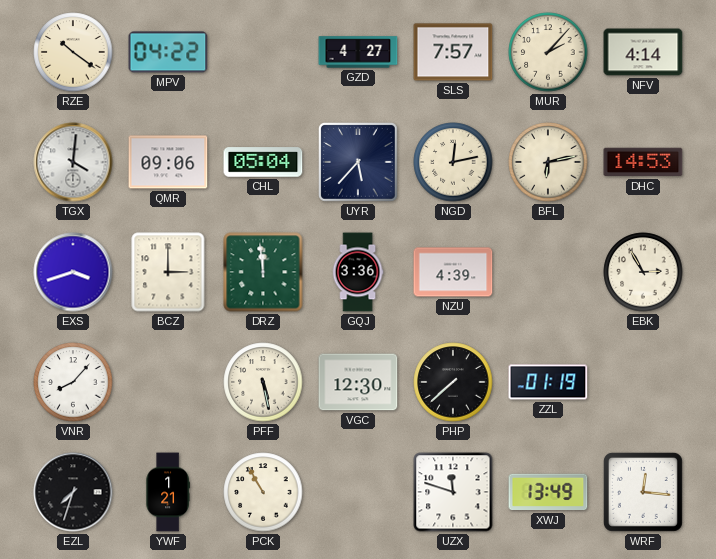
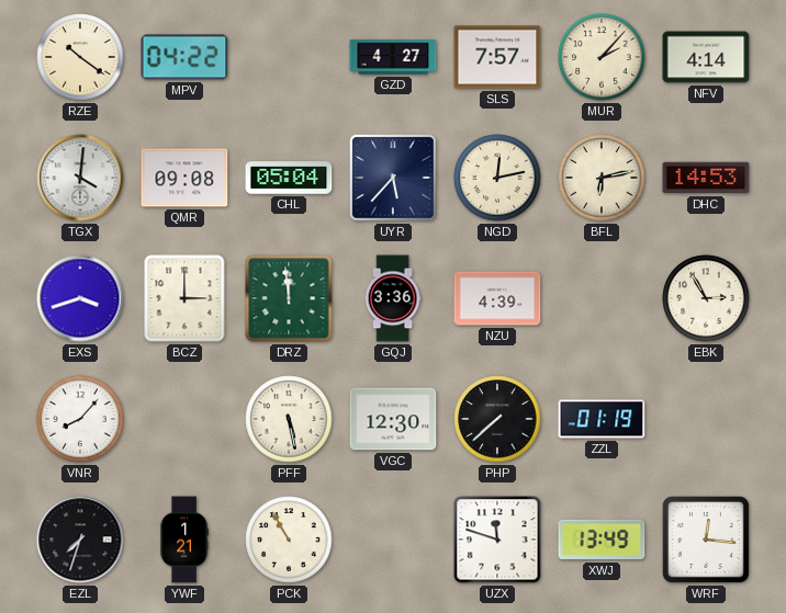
QMR: 09:06 -> 09:08 (184, 178)
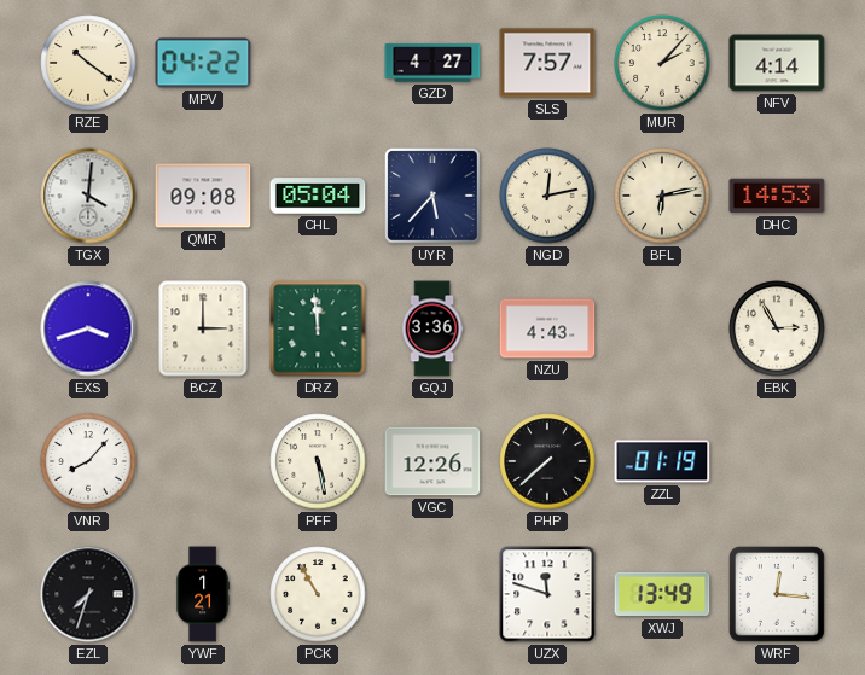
NZU: 4:39 -> 4:43 (547, 328)
VGC: 12:30 -> 12:26 (432, 461)
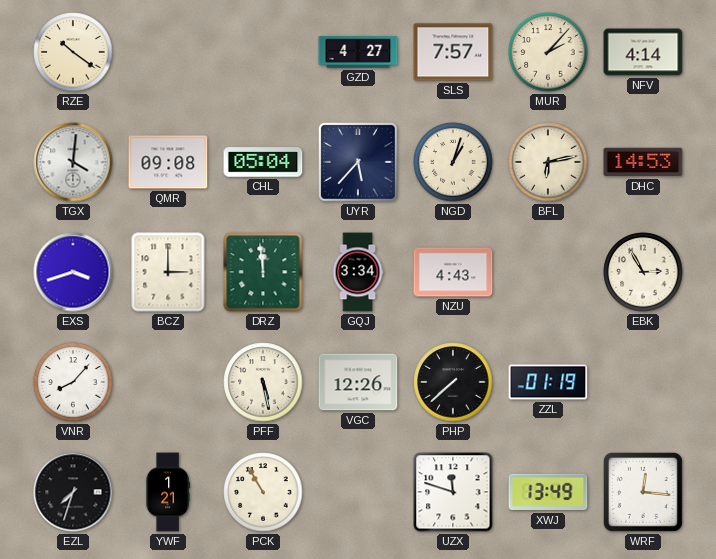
MPV: 04:22 -> none (203, 63)
NGD: 12:13 -> 1:03 (453, 162)
GQJ: 3:36 -> 3:34 (358, 272)
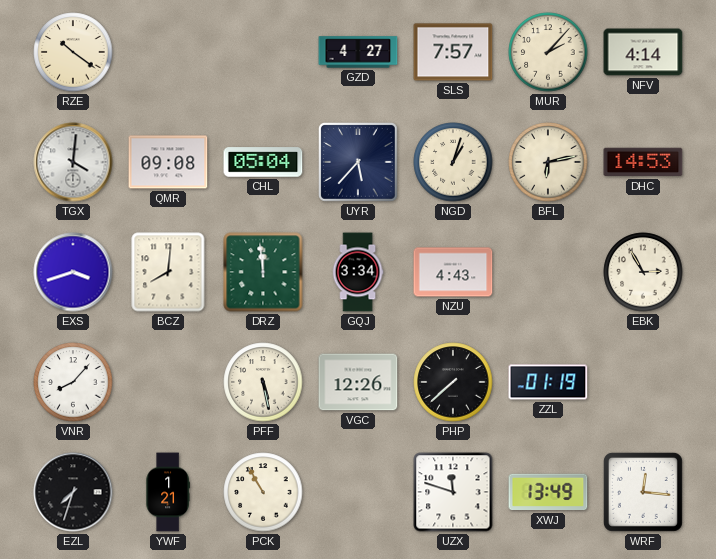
BCZ: 3:00 -> 8:01 (168, 272)
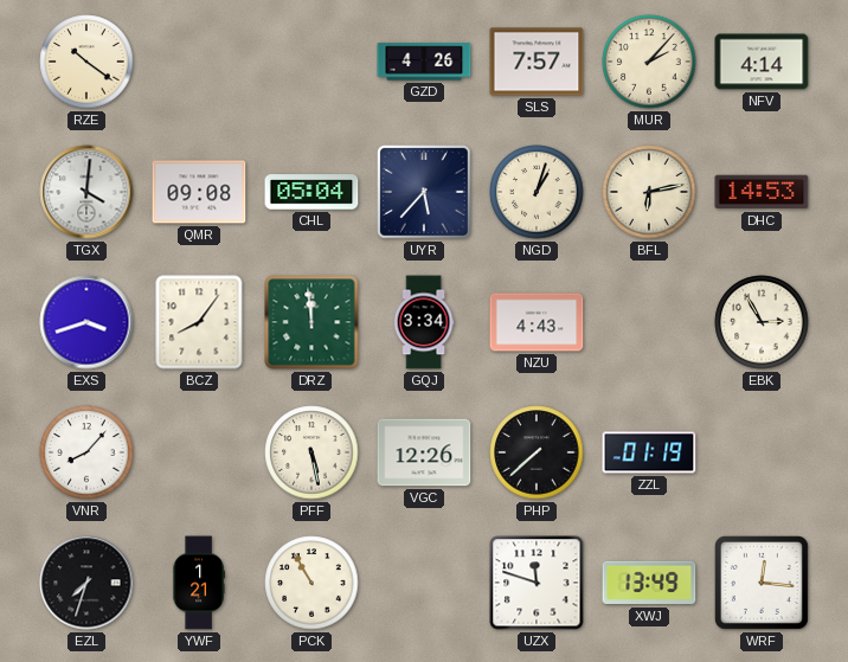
GZD: 4:27 -> 4:26 (424, 62)
BCZ: 8:01 -> 8:06 (199, 322)
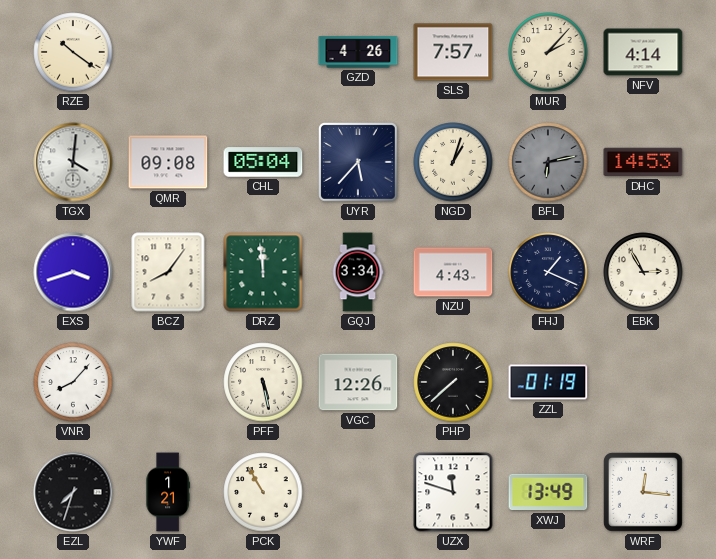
BFL dial: cream -> grey (548, 162)
FHJ: none -> 1:19 (548, 272)
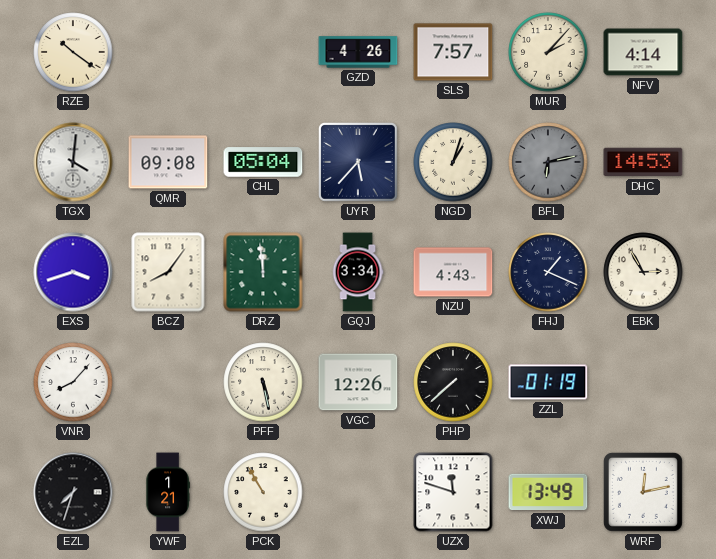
WRF: 12:16 -> 12:13 (643, 492)
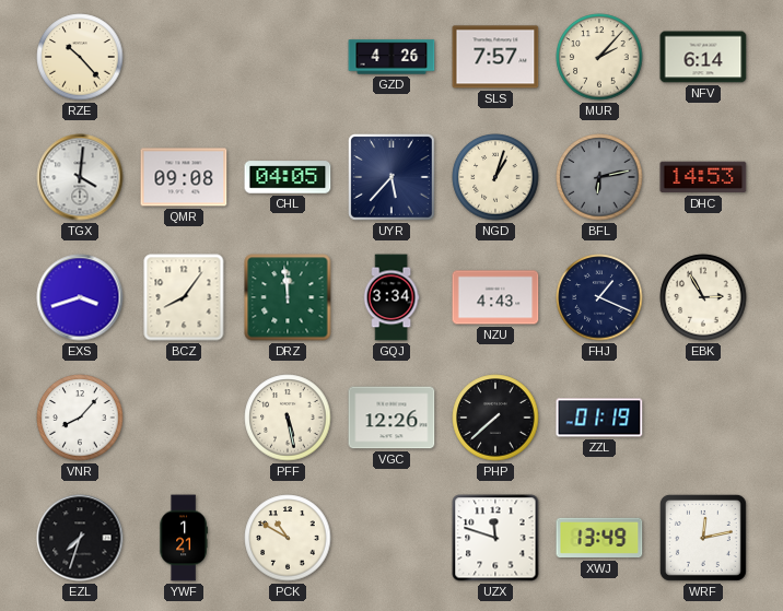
RZE: 10:21 -> 10:23 (80, 57)
NFV: 4:14 -> 6:14 (703, 57)
CHL: 05:04 -> 04:05 (288, 177)
PCK: 10:55 -> 10:50 (288, 538)
